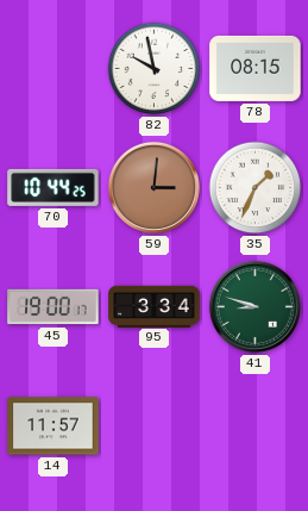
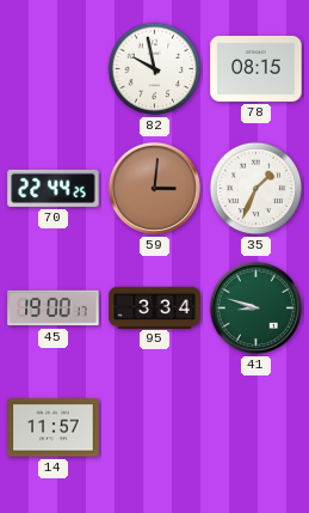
70: 10:44 -> 22:44 (54, 188)
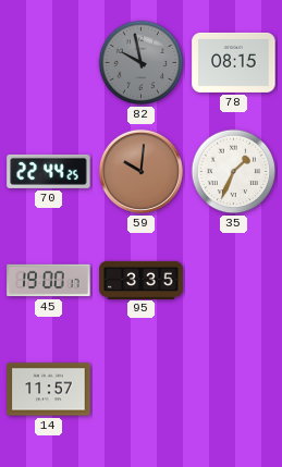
82 dial: white -> grey (142, 63)
59: 3:01 -> 10:01 (140, 171)
95: 3:34 -> 3:35 (142, 280)
41: 8:48 -> none (255, 307)
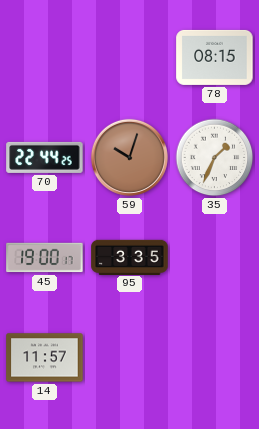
82: 9:58 -> none (142, 63)
59: 10:01 -> 10:03 (129, 157)
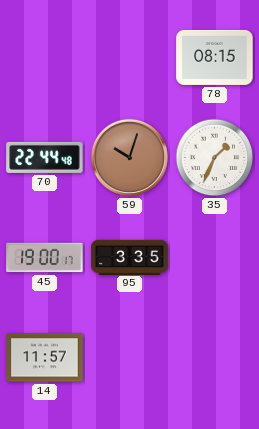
70: 22:44:25 -> 22:44:48 (45, 157)
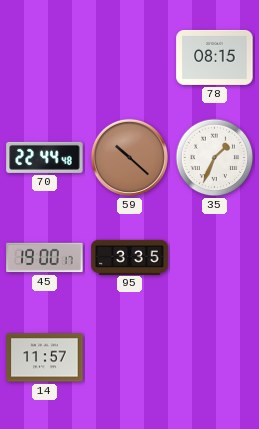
59: 10:03 -> 10:22 (129, 157)
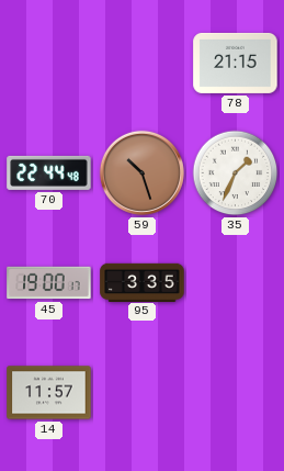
78: 08:15 -> 21:15 (236, 63)
59: 10:22 -> 10:27 (141, 172)
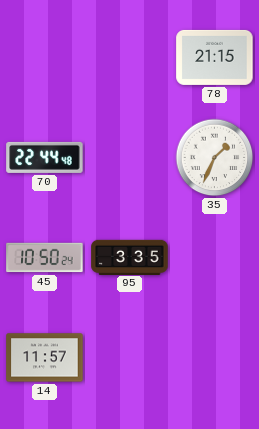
59: 10:27 -> none (141, 172)
45: 19:00 -> 10:50 (45, 258)
